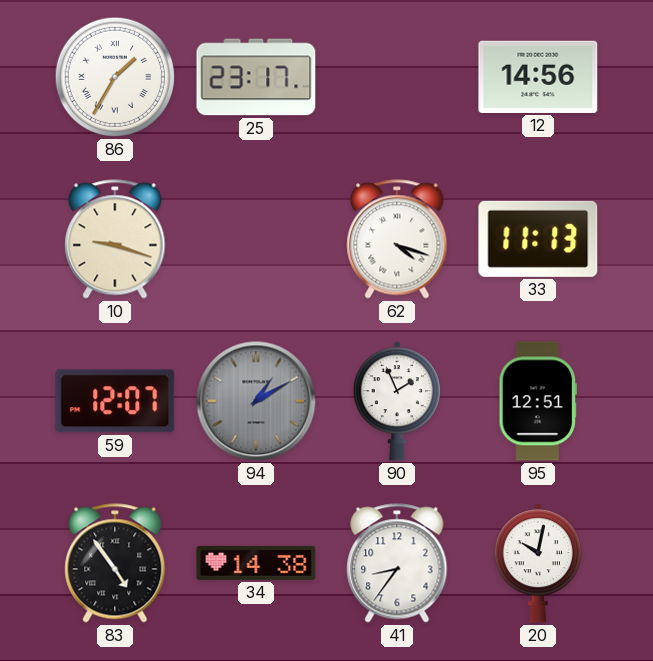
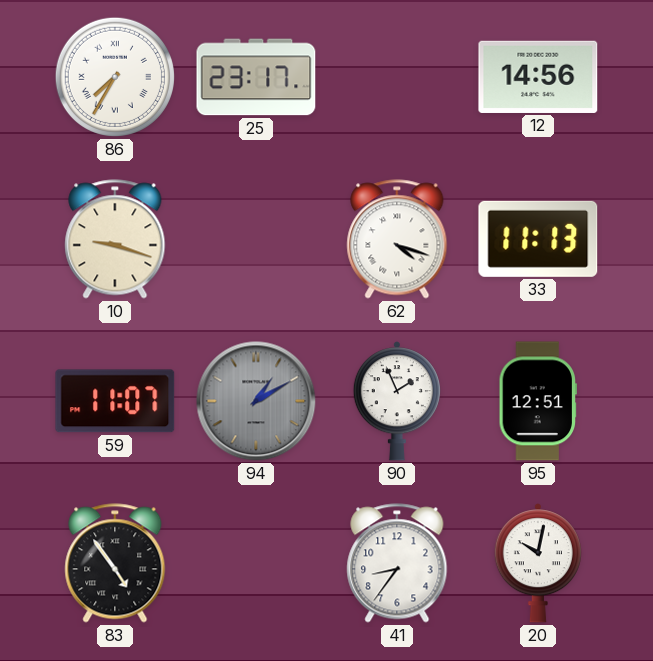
86: 1:35 -> 7:35 (115, 77)
59: 12:07 -> 11:07 (115, 401)
34: 14:38 -> none (256, 563)
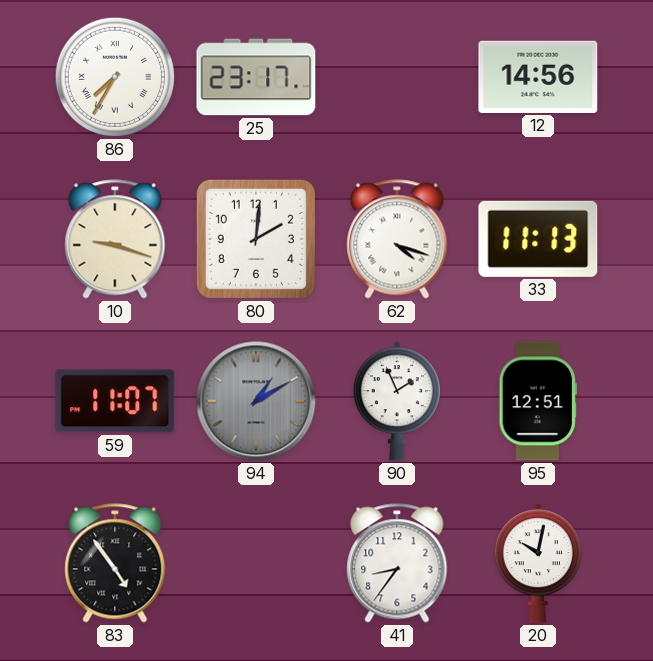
80: none -> 2:01 (256, 239)
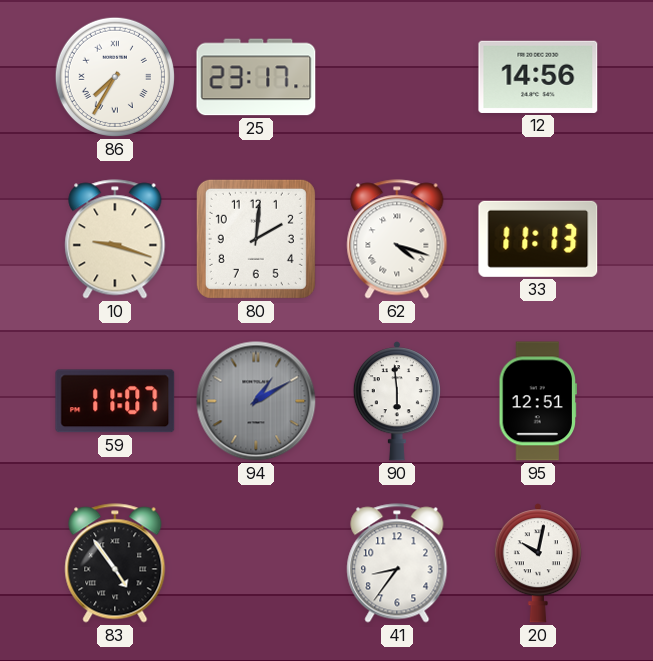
90: 1:56 -> 5:59 (397, 401)
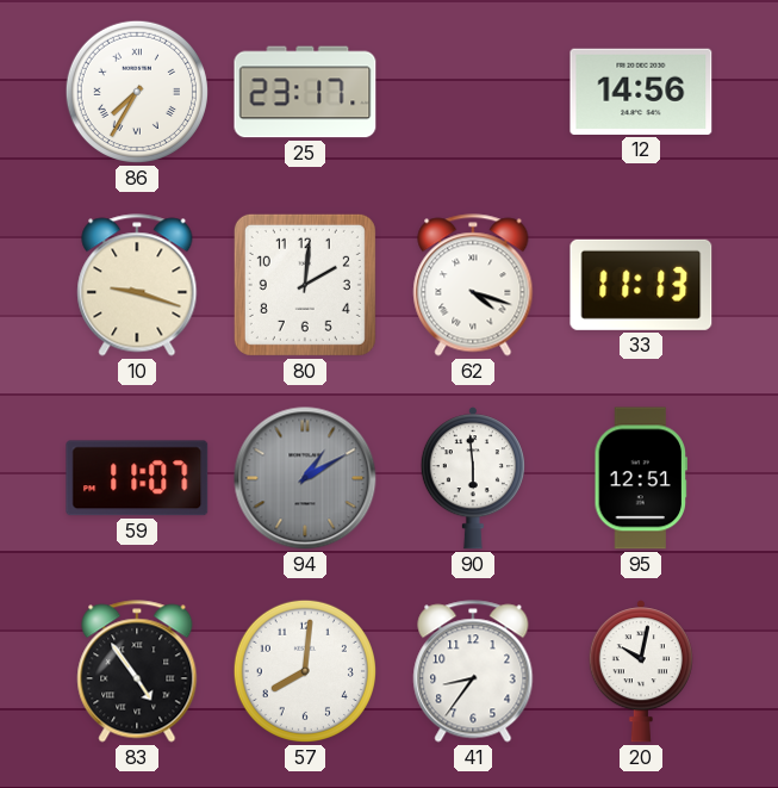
57: none -> 8:01 (305, 671)
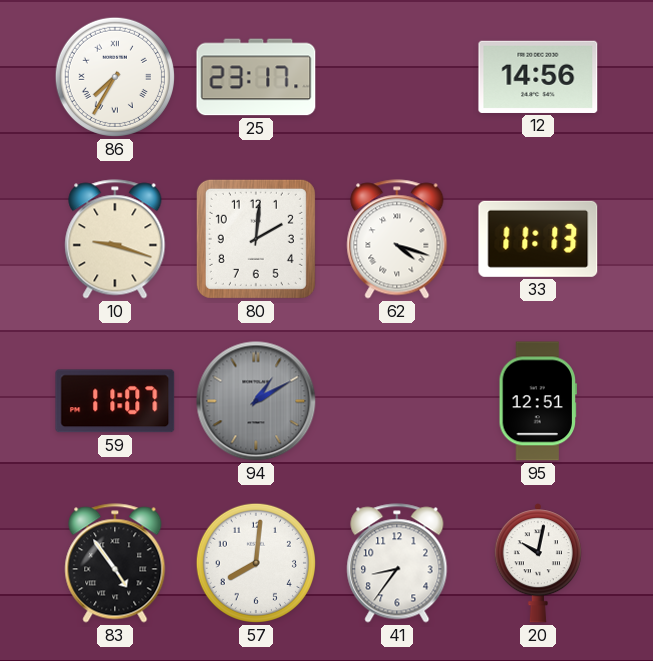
90: 5:59 -> none (473, 478)
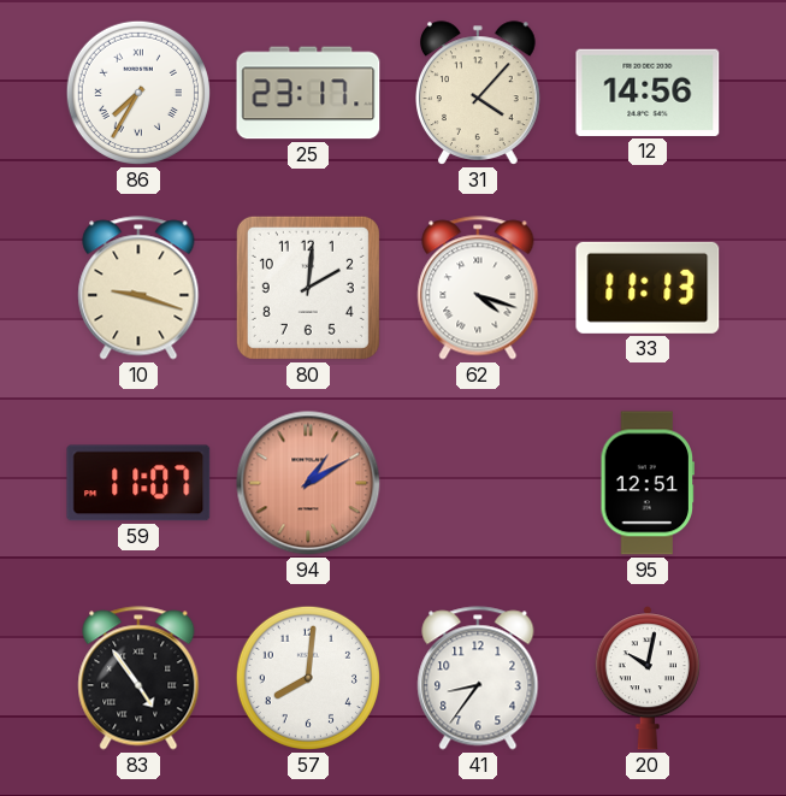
31: none -> 4:07 (479, 93)
94 dial: grey -> salmon (308, 483)
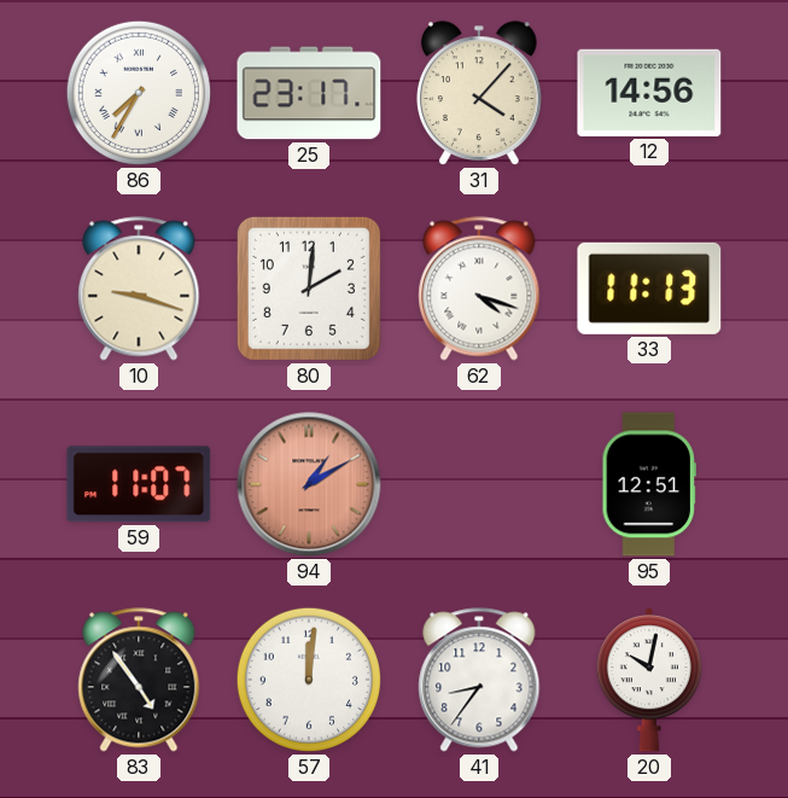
57: 8:01 -> 12:01 (309, 680)
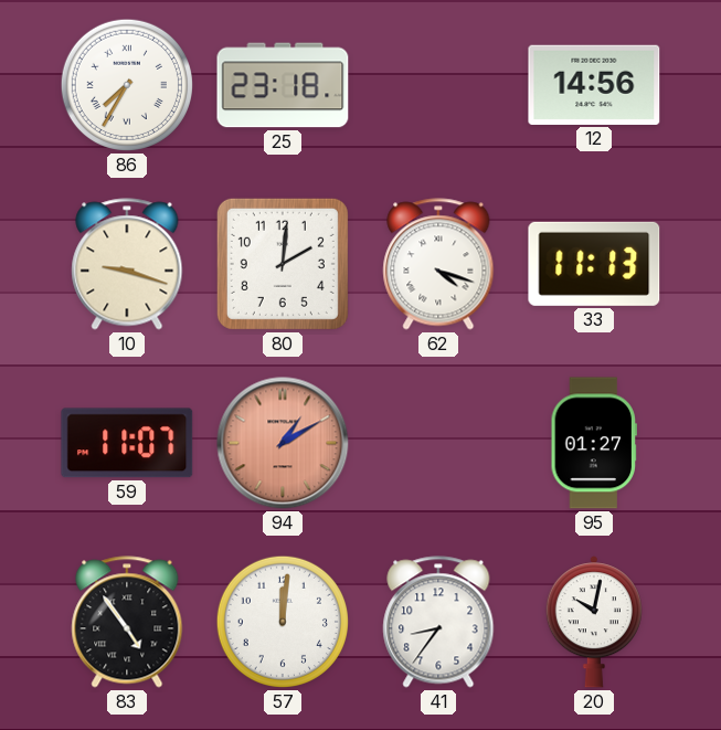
25: 23:17 -> 23:18 (283, 85)
31: 4:07 -> none (480, 93)
95: 12:51 -> 01:27 (593, 443)
